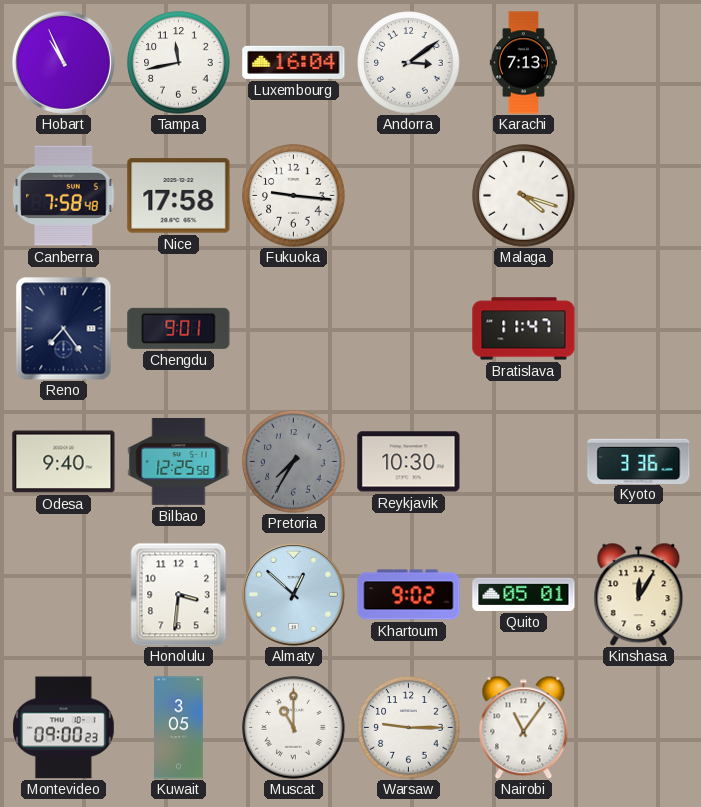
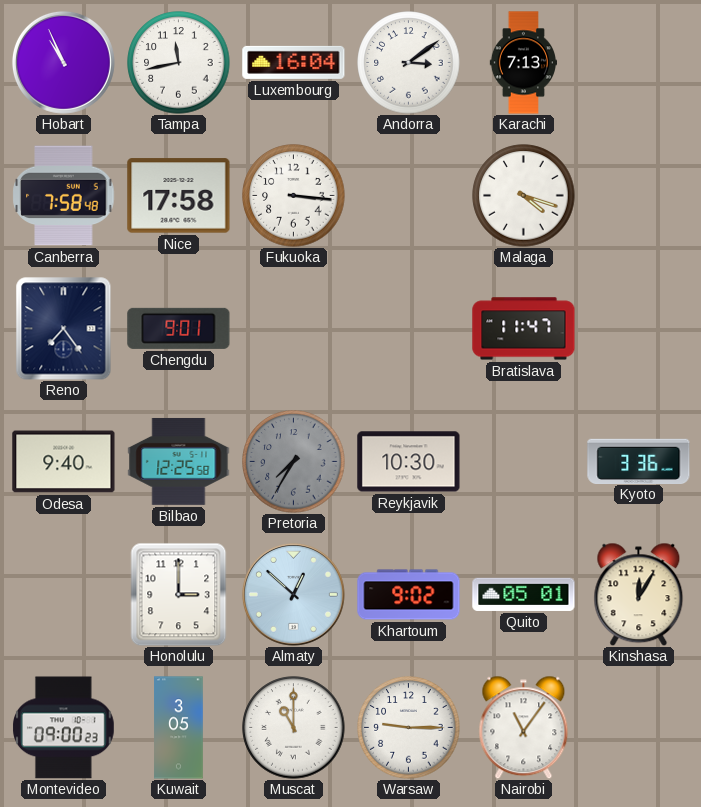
Fukuoka: 9:16 -> 3:16 (294, 196)
Honolulu: 3:31 -> 3:00 (179, 594)
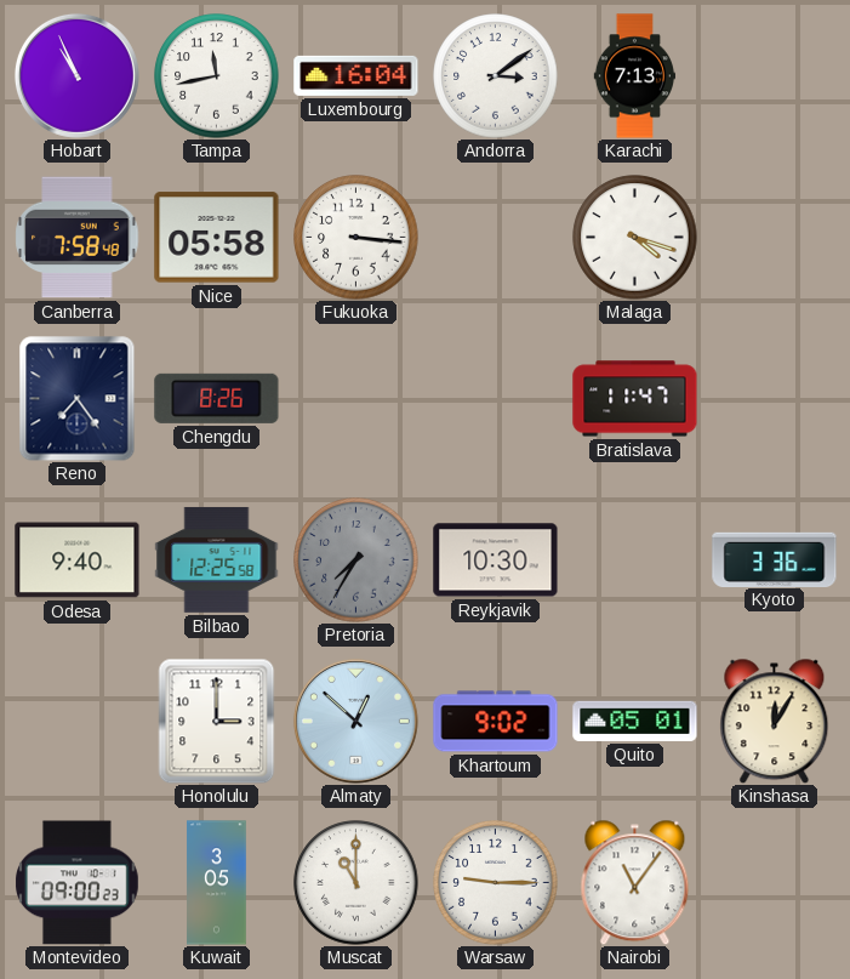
Nice: 17:58 -> 05:58 (217, 238)
Chengdu: 9:01 -> 8:26 (217, 398)
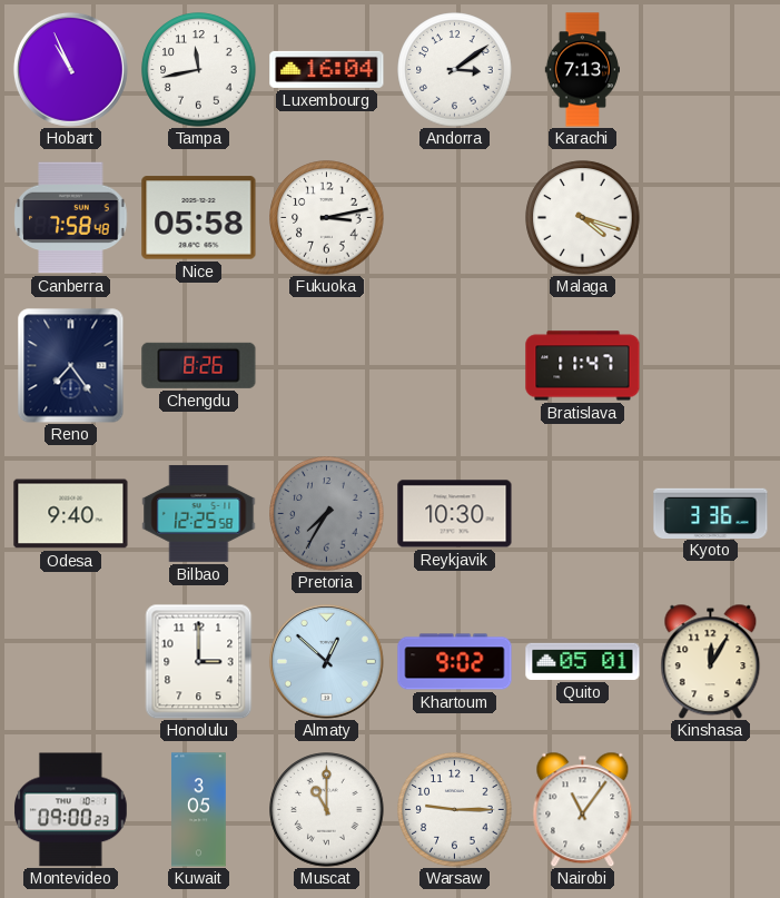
Fukuoka: 3:16 -> 3:13 (327, 218)
